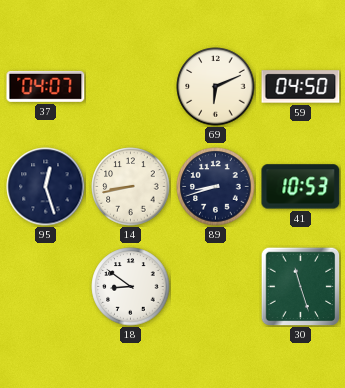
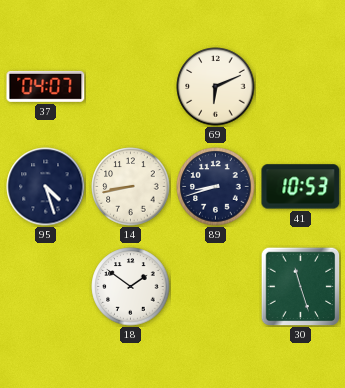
59: 04:50 -> none (301, 87)
95: 12:27 -> 4:27 (46, 187)
18: 8:51 -> 1:51 (131, 287)
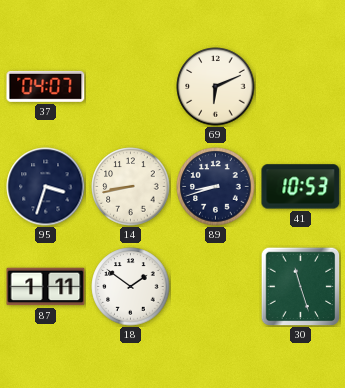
95: 4:27 -> 3:33 (46, 187)
87: none -> 1:11 (46, 287)
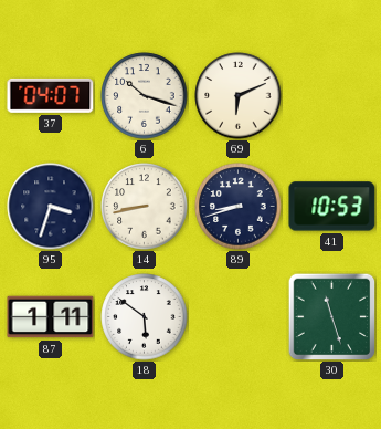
6: none -> 10:18 (145, 96)
18: 1:51 -> 5:51 (145, 317)
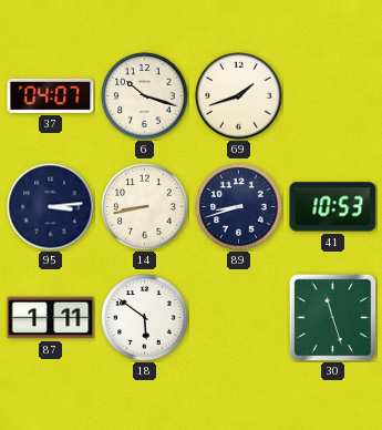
69: 6:11 -> 1:42 (239, 96)
95: 3:33 -> 3:14 (51, 207)
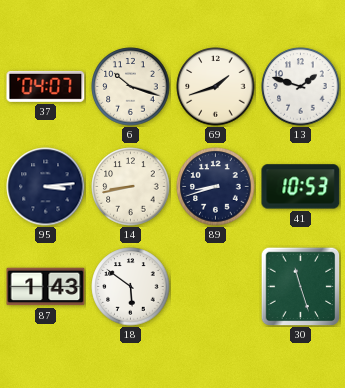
13: none -> 1:48 (301, 87)
87: 1:11 -> 1:43 (46, 287)
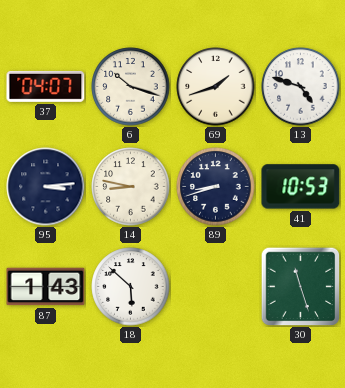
13: 1:48 -> 4:48 (301, 87)
14: 8:43 -> 8:47 (131, 187)
18: 5:51 -> 5:52 (131, 287)
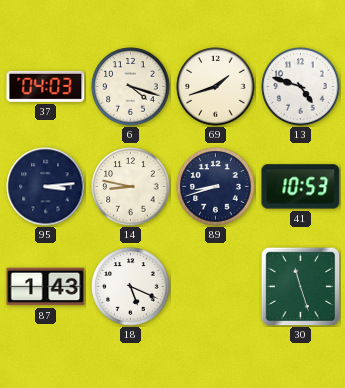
37: 04:07 -> 04:03 (46, 86)
6: 10:18 -> 4:18 (131, 87)
18: 5:52 -> 5:19 (131, 287)
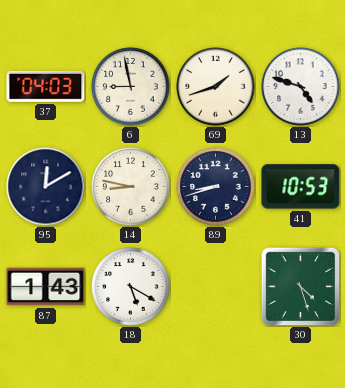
6: 4:18 -> 8:58 (131, 87)
95: 3:14 -> 12:10 (46, 187)
18: 5:19 -> 5:20 (131, 287)
30: 11:27 -> 4:27 (300, 286)
